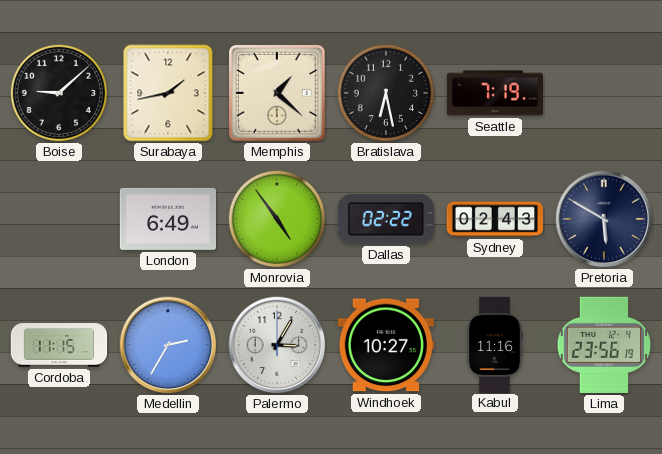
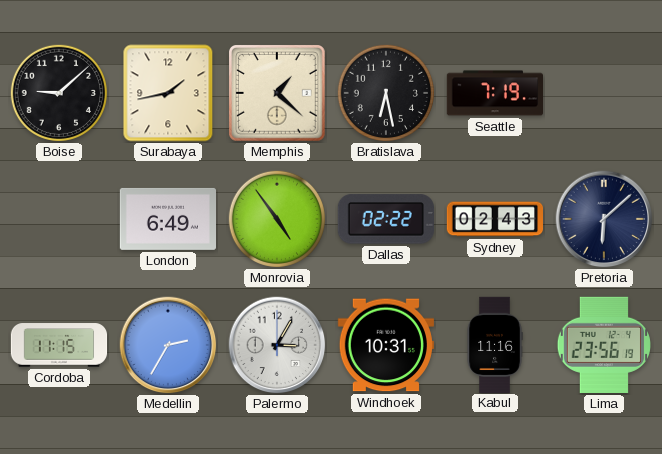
Pretoria: 5:50 -> 6:08 (604, 219)
Windhoek: 10:27 -> 10:31 (386, 345)
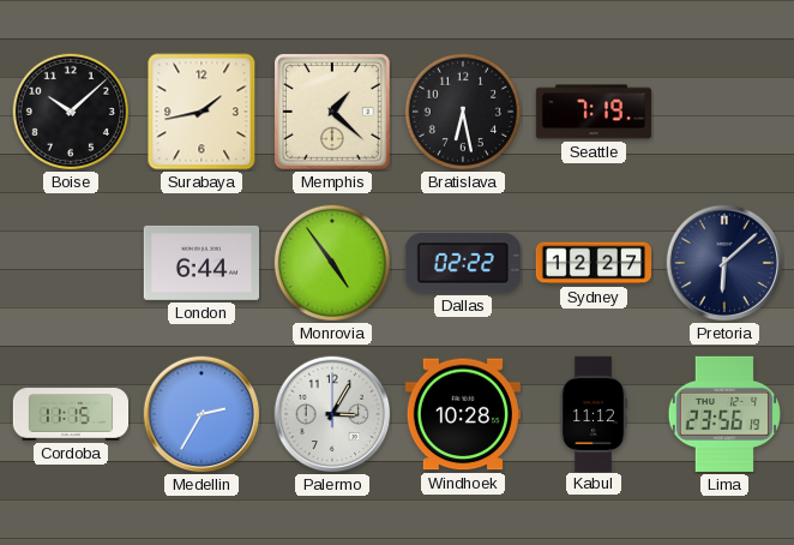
Boise: 9:08 -> 10:08 (71, 112)
London: 6:49 -> 6:44 (200, 263)
Sydney: 02:43 -> 12:27 (593, 263)
Windhoek: 10:31 -> 10:28 (463, 414)
Kabul: 11:16 -> 11:12 (594, 413)
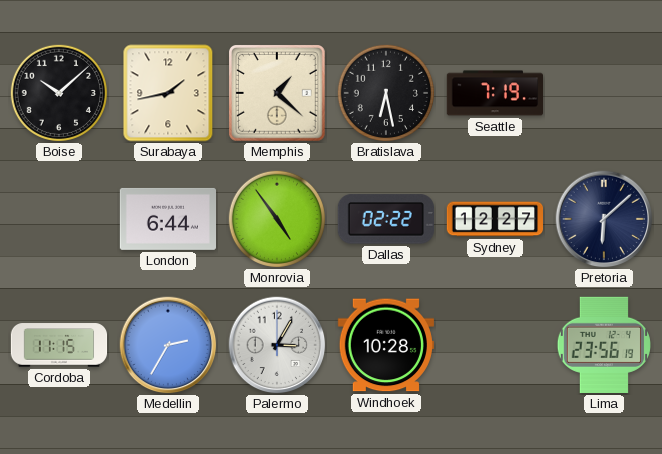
Kabul: 11:12 -> none (594, 413)
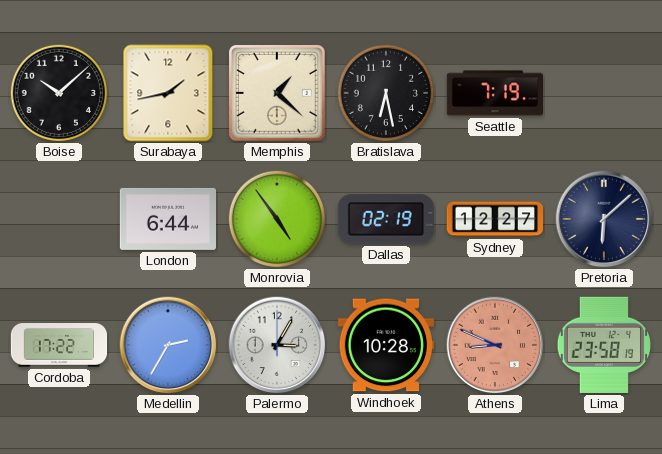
Dallas: 02:22 -> 02:19 (386, 219)
Cordoba: 11:15 -> 17:22 (59, 345)
Athens: none -> 8:49 (495, 345)
Lima: 23:56 -> 23:58 (604, 345)
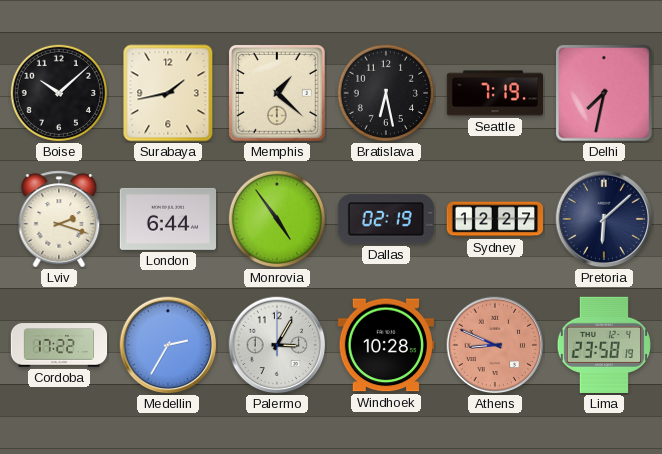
Delhi: none -> 7:32 (605, 94)
Lviv: none -> 2:18 (59, 219)
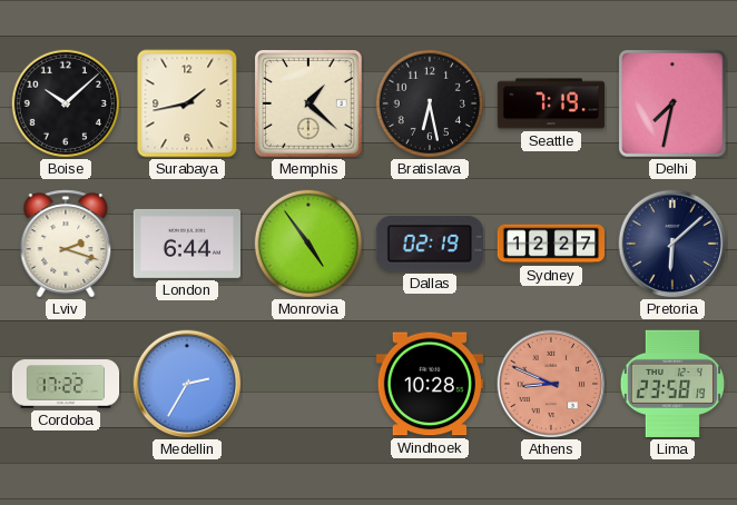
Palermo: 3:05 -> none (277, 345)
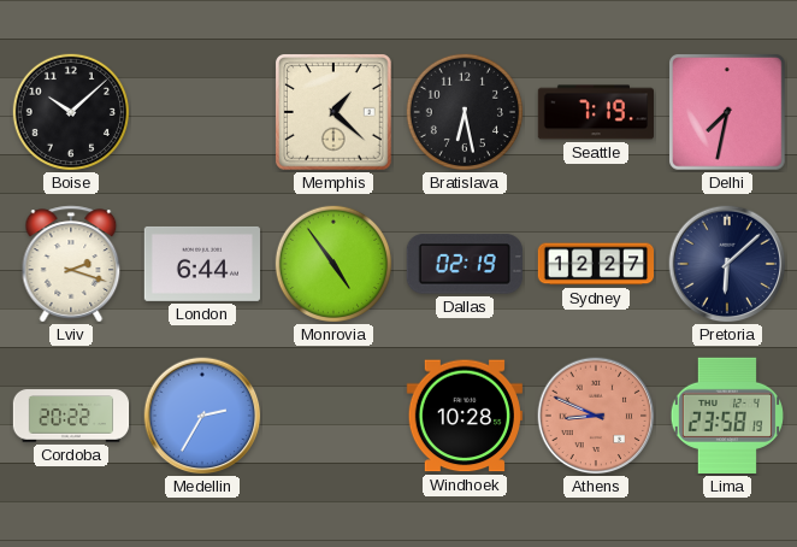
Surabaya: 1:43 -> none (187, 103)
Cordoba: 17:22 -> 20:22 (71, 416)
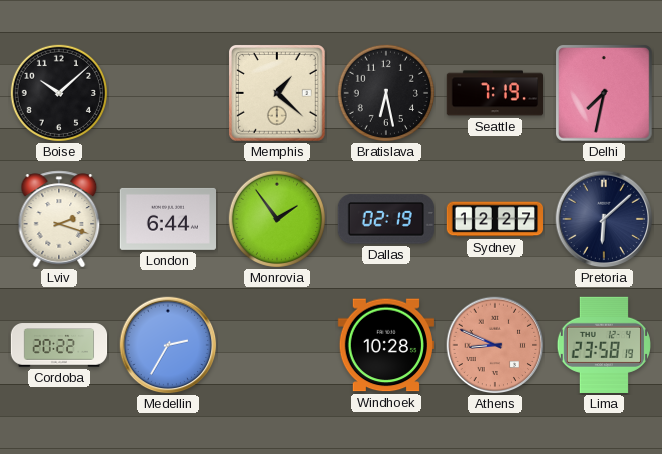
Monrovia: 4:54 -> 1:54 (277, 219)
